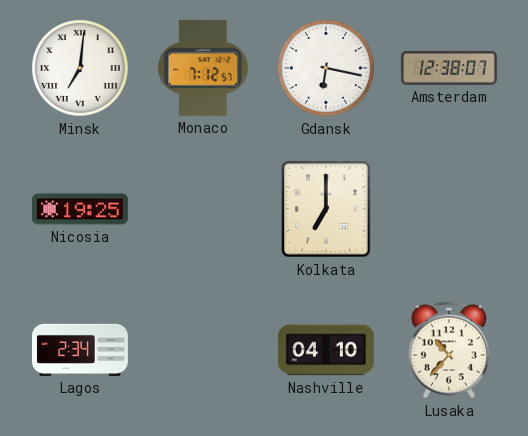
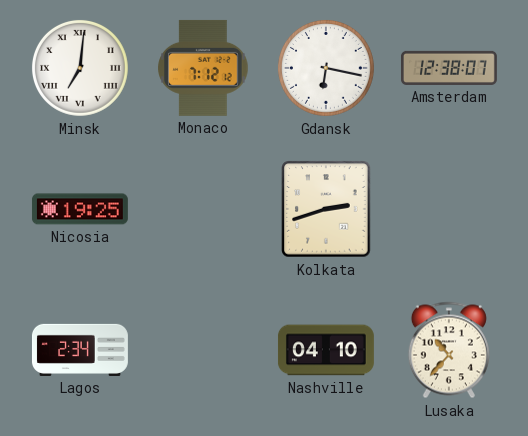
Monaco: 7:12:57 -> 7:12:12 (203, 68)
Kolkata: 7:00 -> 2:42 (326, 209)
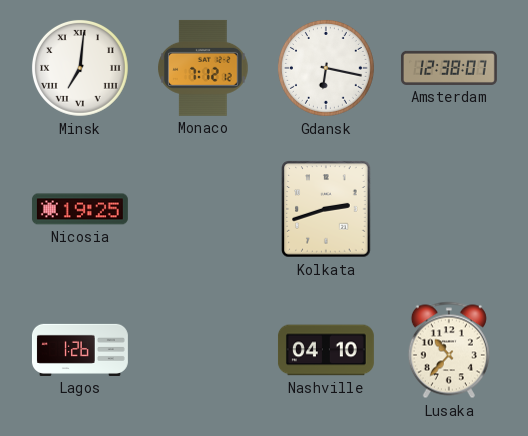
Lagos: 2:34 -> 1:26 (80, 350)
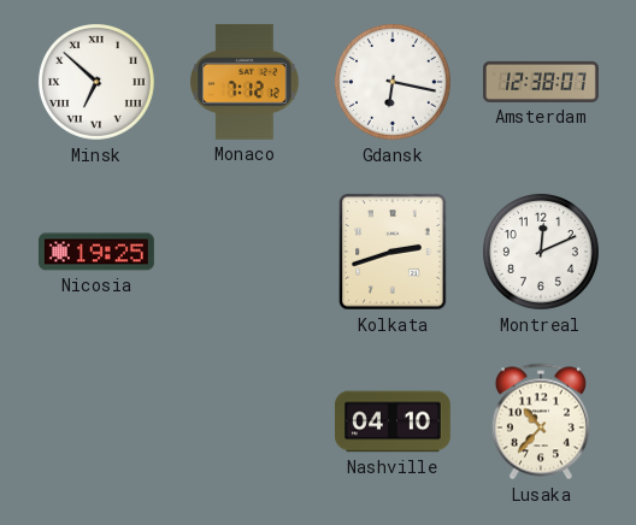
Minsk: 7:01 -> 6:52 (96, 82)
Montreal: none -> 12:11 (541, 252)
Lagos: 1:26 -> none (80, 350)
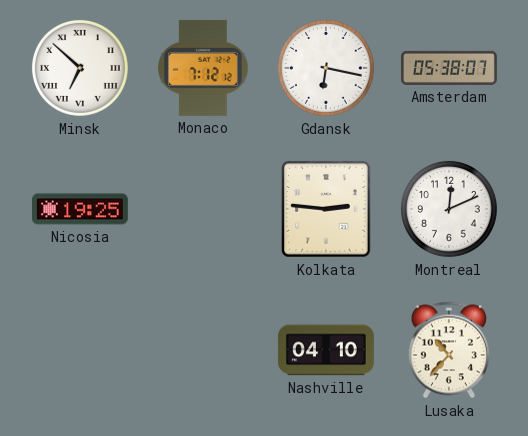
Amsterdam: 12:38 -> 05:38 (449, 68)
Kolkata: 2:42 -> 2:46 (326, 209)
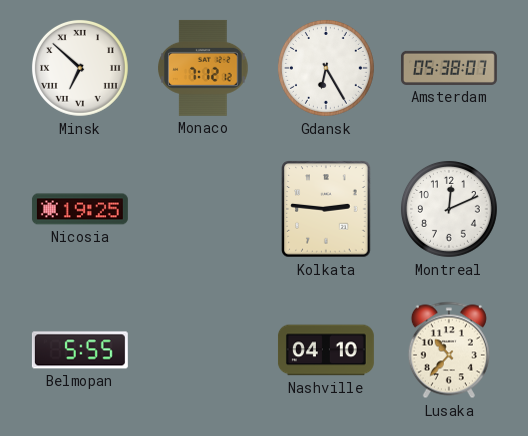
Gdansk: 6:17 -> 6:25 (326, 68)
Belmopan: none -> 5:55 (80, 350)
